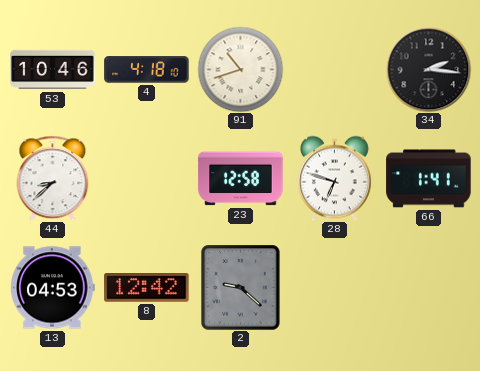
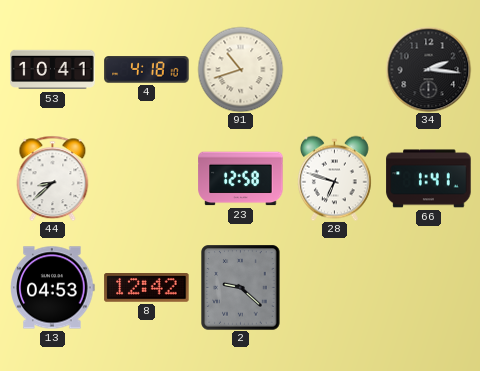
53: 10:46 -> 10:41 (53, 70)
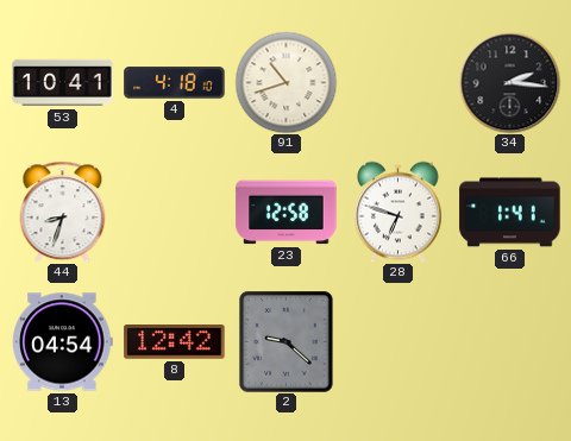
44: 8:38 -> 8:33 (63, 212)
13: 04:53 -> 04:54 (63, 342)
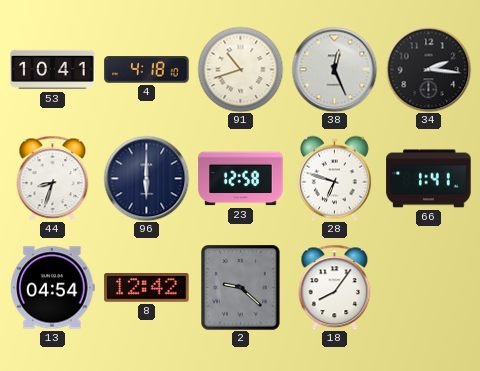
38: none -> 12:26 (334, 69)
96: none -> 6:00 (146, 178)
18: none -> 8:06 (335, 287)
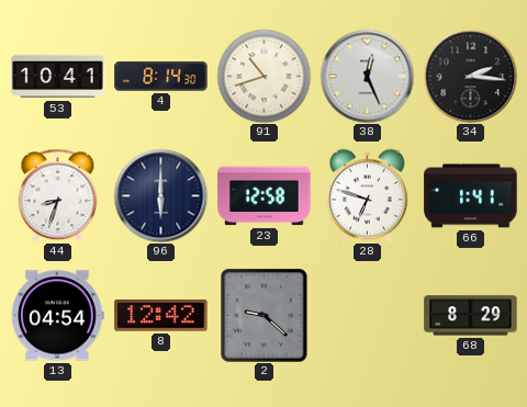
4: 4:18 -> 8:14 (161, 77)
18: 8:06 -> none (335, 287)
68: none -> 8:29 (471, 316)
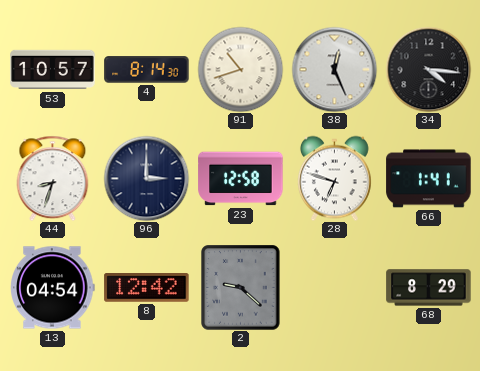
53: 10:41 -> 10:57 (53, 70)
34: 2:16 -> 4:16 (428, 69)
96: 6:00 -> 3:00 (146, 178)
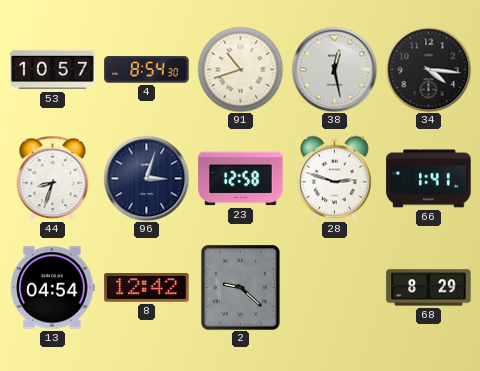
4: 8:14 -> 8:54 (147, 70)
38: 12:26 -> 12:28 (334, 69)
96: 3:00 -> 3:03 (146, 178)
28: 6:48 -> 2:48 (334, 178)
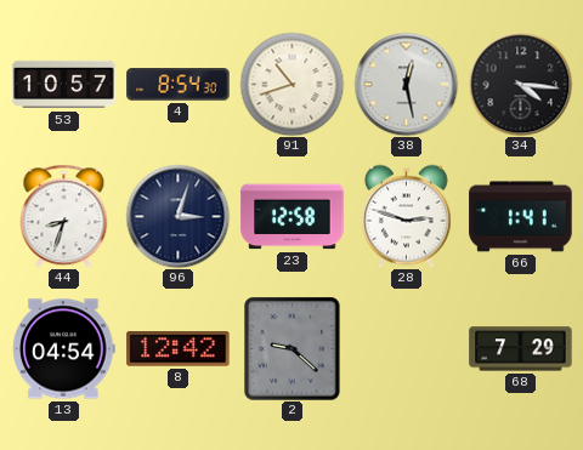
68: 8:29 -> 7:29 (521, 349)
